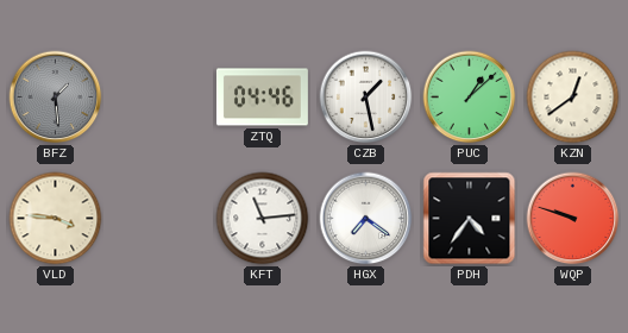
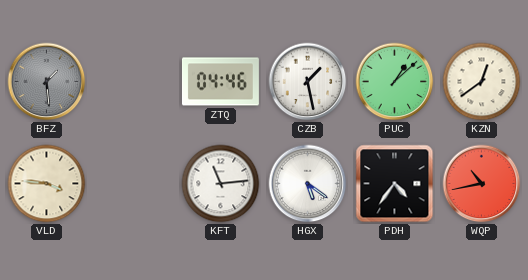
HGX: 7:21 -> 5:21 (308, 184)
WQP: 9:48 -> 10:43 (482, 184)
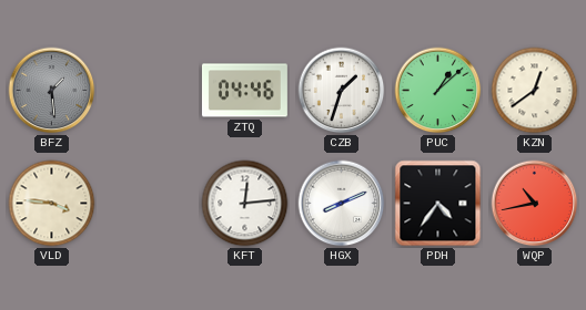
CZB: 1:28 -> 1:33 (342, 91)
KFT: 11:14 -> 12:14 (245, 204)
HGX: 5:21 -> 8:11 (342, 204)
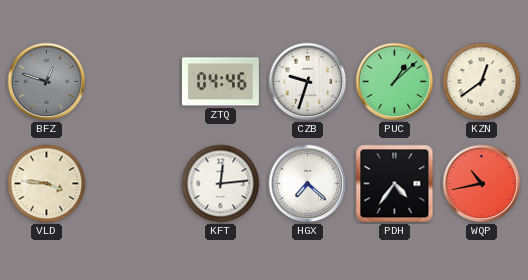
BFZ: 1:29 -> 12:48 (47, 82)
CZB: 1:33 -> 9:33 (308, 82)
HGX: 8:11 -> 7:22 (308, 184)
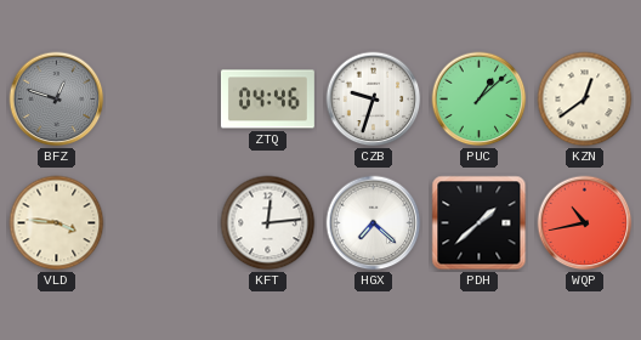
PDH: 4:36 -> 1:38 (480, 223)
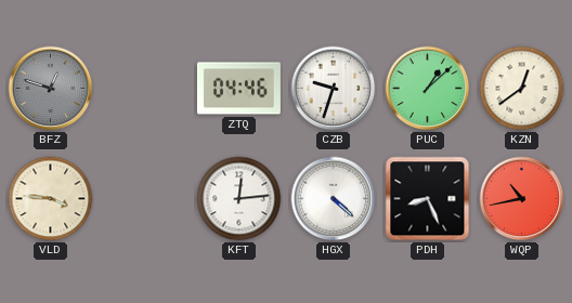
HGX: 7:22 -> 4:22 (334, 199)
PDH: 1:38 -> 8:26 (428, 199)
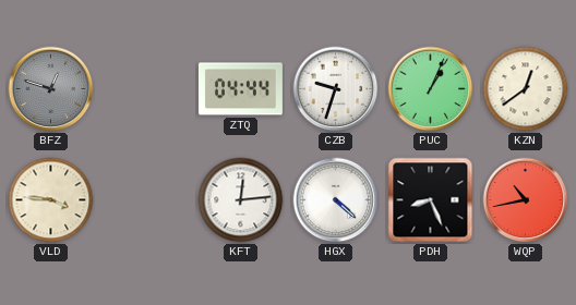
ZTQ: 04:46 -> 04:44 (240, 89)
PUC: 1:08 -> 1:04 (431, 89)
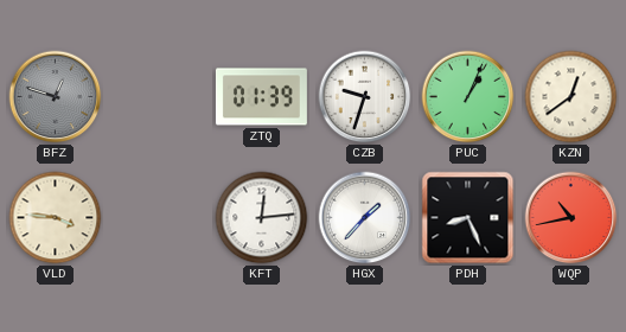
ZTQ: 04:44 -> 01:39 (261, 97)
HGX: 4:22 -> 1:37 (365, 218)
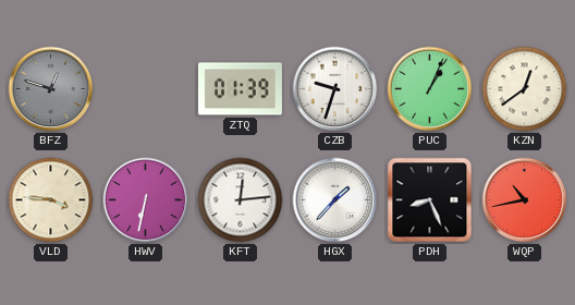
HWV: none -> 6:32 (146, 200)
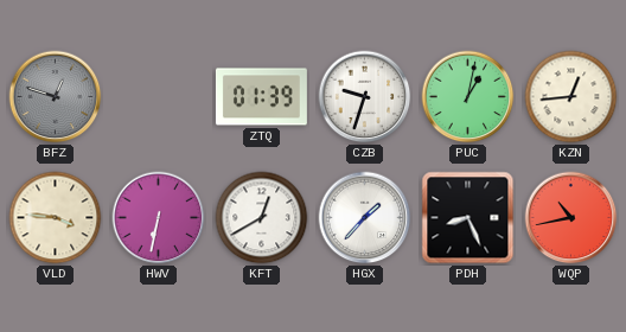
PUC: 1:04 -> 1:02 (468, 97)
KZN: 12:39 -> 12:44 (571, 97)
KFT: 12:14 -> 12:40 (262, 218)
